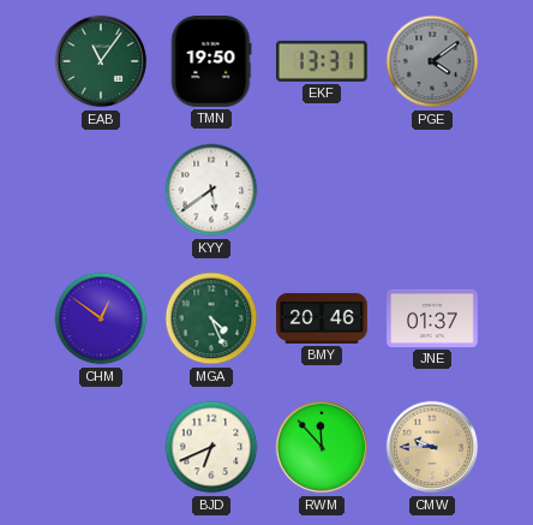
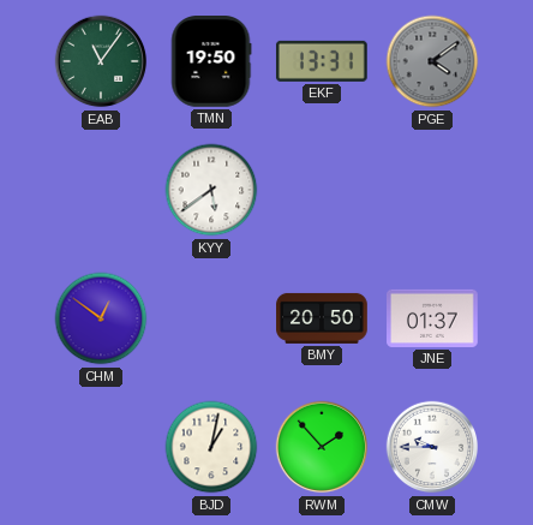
MGA: 4:26 -> none (211, 318)
BMY: 20:46 -> 20:50 (322, 318)
BJD: 6:41 -> 1:02 (211, 447)
RWM: 11:53 -> 1:53 (322, 447)
CMW dial: champagne -> white (432, 447)
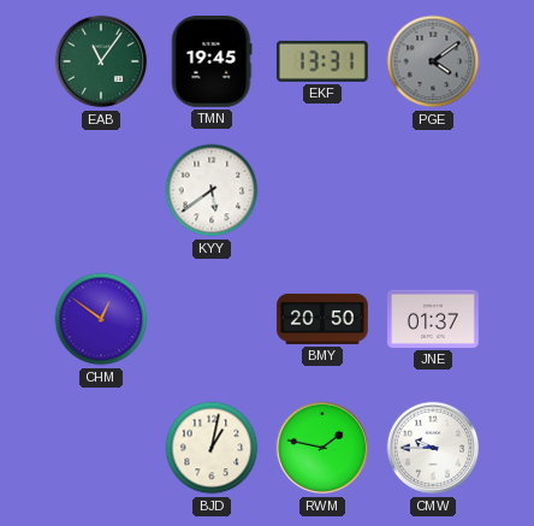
TMN: 19:50 -> 19:45 (212, 63)
RWM: 1:53 -> 1:47 (322, 448)
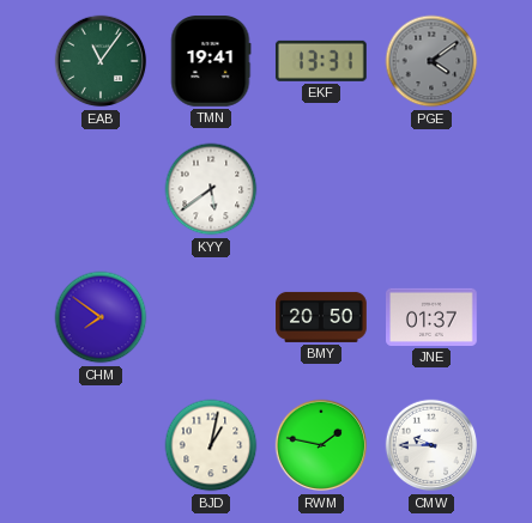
TMN: 19:45 -> 19:41 (211, 62)
CHM: 12:51 -> 7:51 (101, 317)
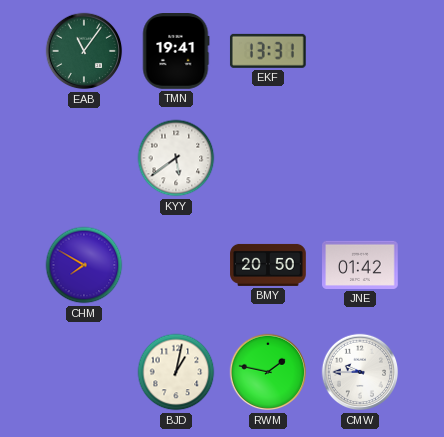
PGE: 4:09 -> none (431, 61)
CHM: 7:51 -> 7:50 (84, 265)
JNE: 01:37 -> 01:42 (361, 265)
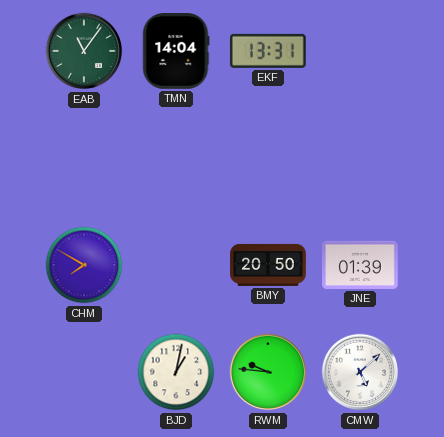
TMN: 19:41 -> 14:04 (176, 52)
KYY: 5:39 -> none (176, 158)
JNE: 01:42 -> 01:39 (361, 265)
RWM: 1:47 -> 9:46 (268, 372)
CMW: 9:45 -> 5:08 (360, 372)
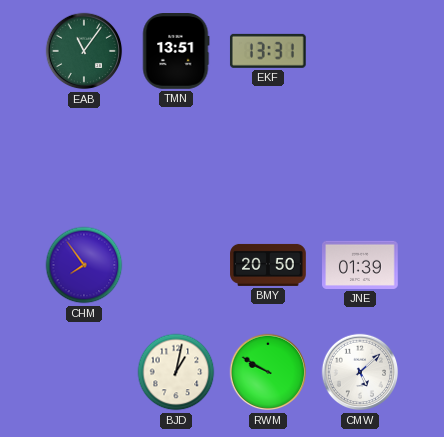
TMN: 14:04 -> 13:51 (176, 52)
CHM: 7:50 -> 7:54 (84, 265)
RWM: 9:46 -> 9:50 (268, 372)
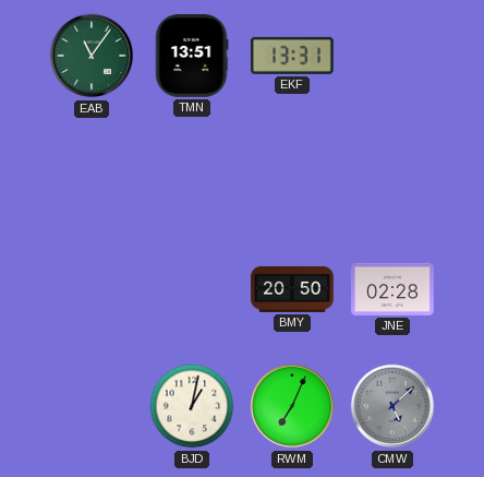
CHM: 7:54 -> none (84, 265)
JNE: 01:39 -> 02:28 (394, 289)
RWM: 9:50 -> 7:04 (292, 406)
CMW dial: white -> grey (392, 406)
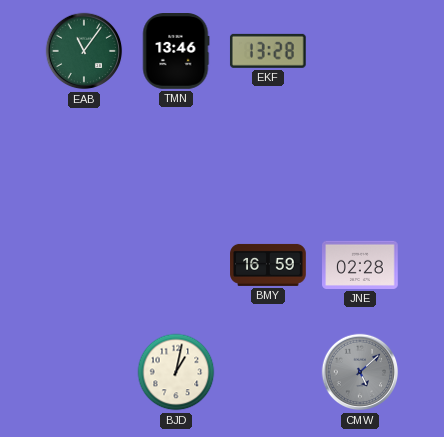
TMN: 13:51 -> 13:46 (176, 52)
EKF: 13:31 -> 13:28 (268, 51)
BMY: 20:50 -> 16:59 (268, 265)
RWM: 7:04 -> none (292, 406)
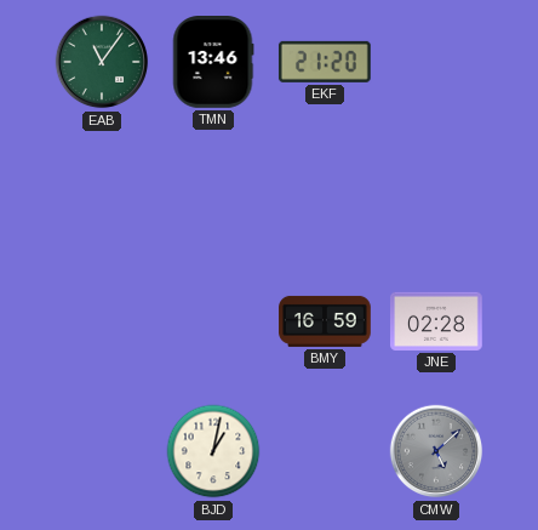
EKF: 13:28 -> 21:20 (325, 62)
